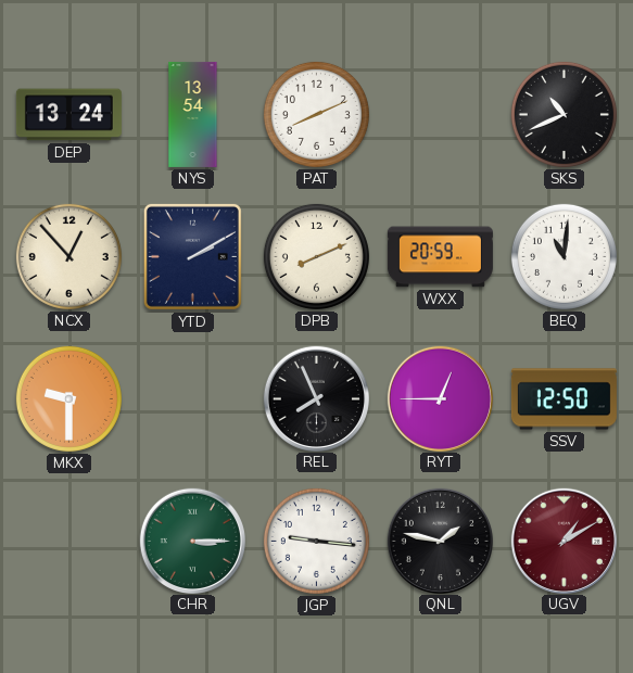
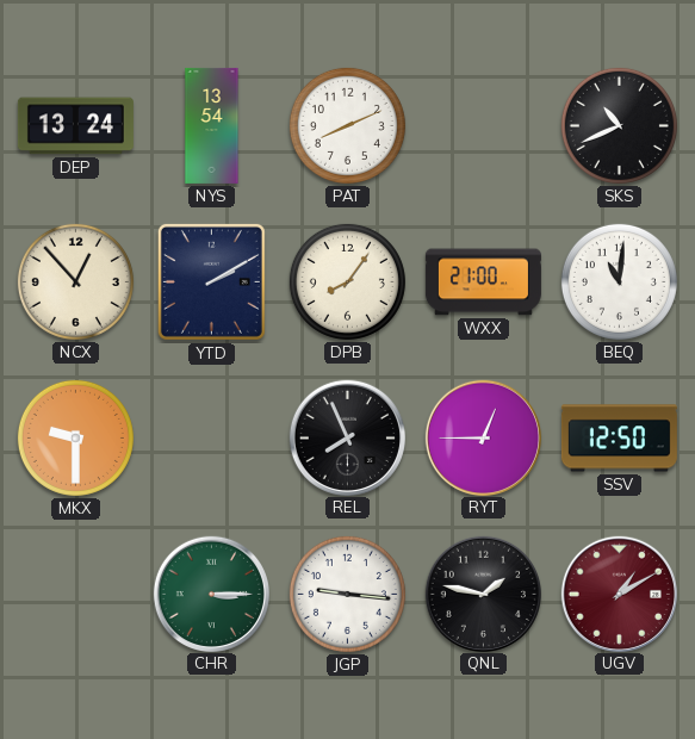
DPB: 8:11 -> 8:06 (347, 281)
WXX: 20:59 -> 21:00 (483, 282)
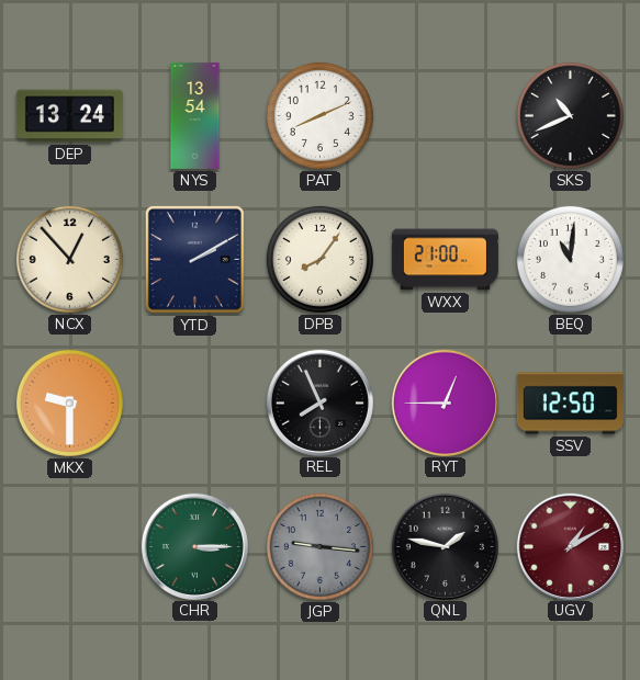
JGP dial: white -> grey (319, 546)
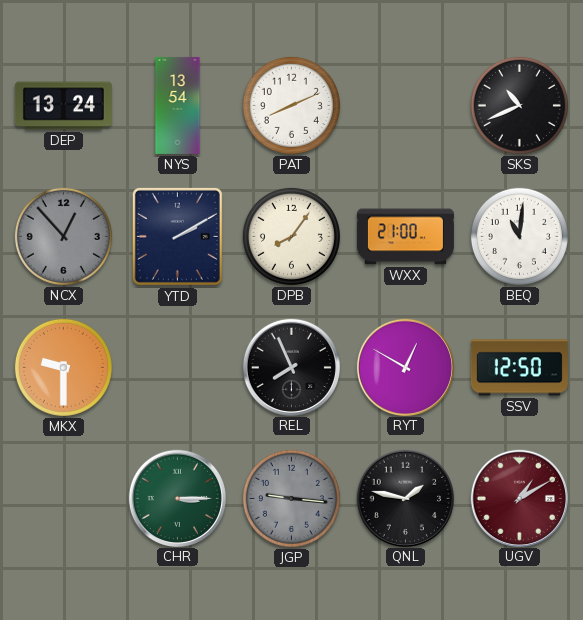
NCX dial: cream -> grey (63, 236)
RYT: 12:45 -> 12:50 (405, 367)
